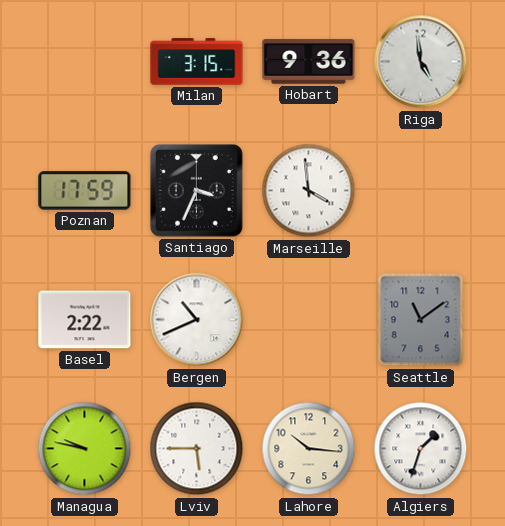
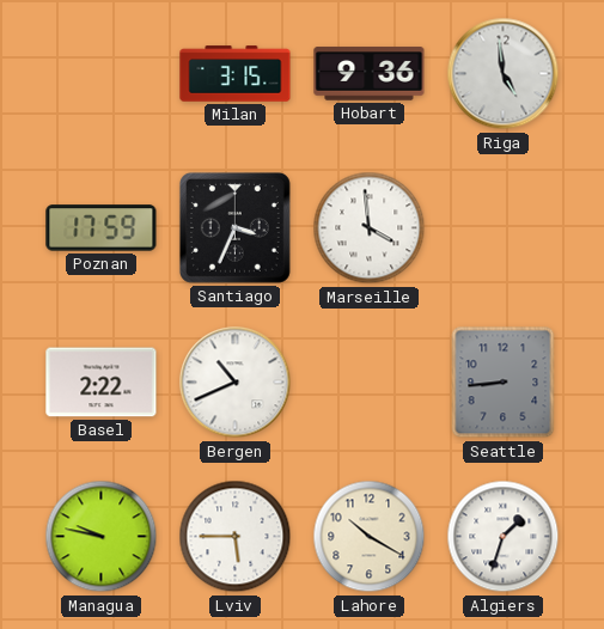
Seattle: 11:09 -> 8:44 (504, 383)
Lahore: 10:16 -> 10:20 (370, 537)
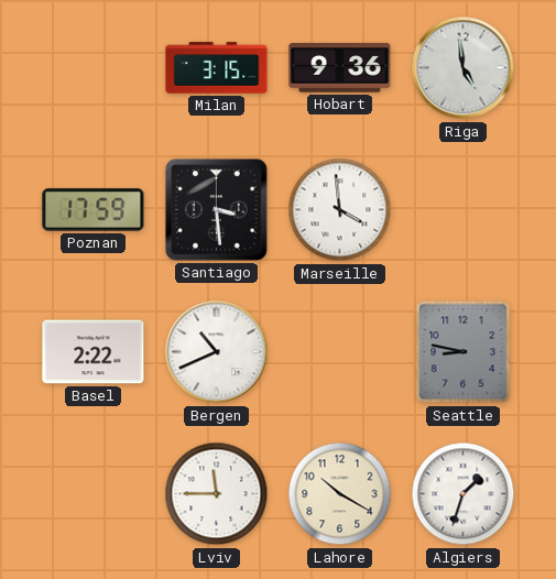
Santiago: 3:34 -> 3:29 (216, 209)
Seattle: 8:44 -> 8:47 (464, 352)
Managua: 9:47 -> none (102, 537)
Lviv: 5:45 -> 11:45 (217, 494)
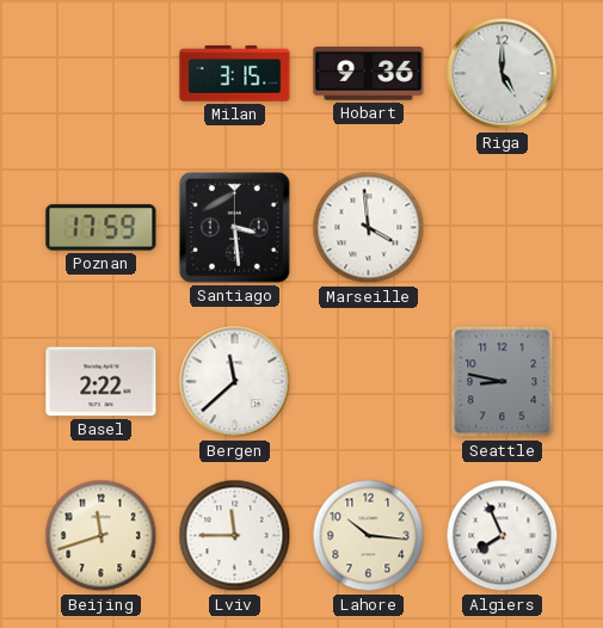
Riga: 4:59 -> 5:00 (503, 74)
Bergen: 10:41 -> 11:38 (235, 382)
Beijing: none -> 11:42 (101, 536)
Lahore: 10:20 -> 10:16 (369, 536)
Algiers: 1:33 -> 7:56 (503, 536)
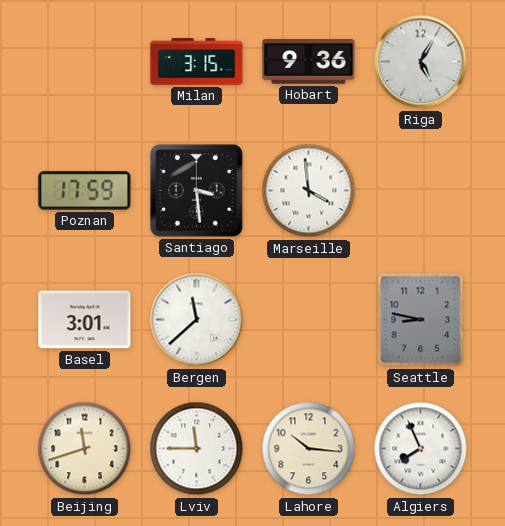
Riga: 5:00 -> 5:05 (421, 62)
Basel: 2:22 -> 3:01 (85, 320)
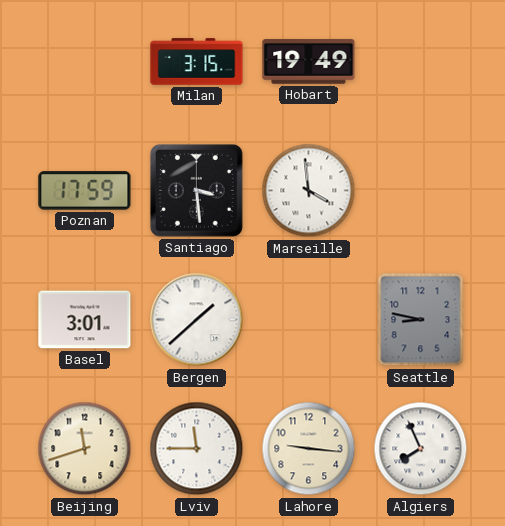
Hobart: 9:36 -> 19:49 (309, 62)
Riga: 5:05 -> none (421, 62)
Bergen: 11:38 -> 1:38 (197, 320)
Lahore: 10:16 -> 9:16 (309, 449)
